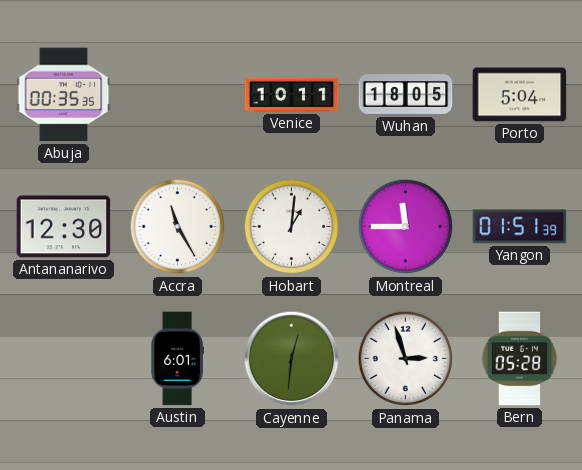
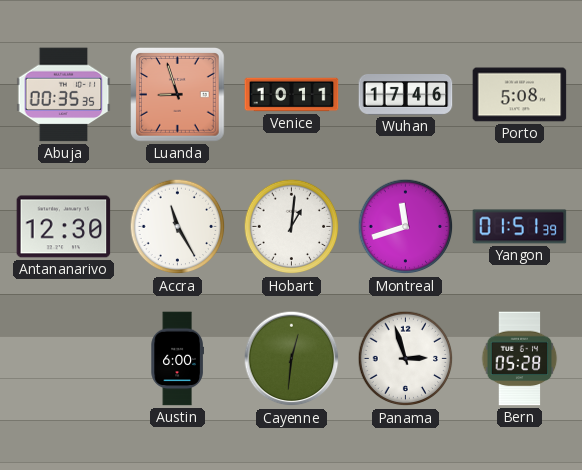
Luanda: none -> 8:57 (178, 95)
Wuhan: 18:05 -> 17:46 (406, 95)
Porto: 5:04 -> 5:08 (520, 95)
Montreal: 11:45 -> 11:42 (406, 227)
Austin: 6:01 -> 6:00 (177, 359)
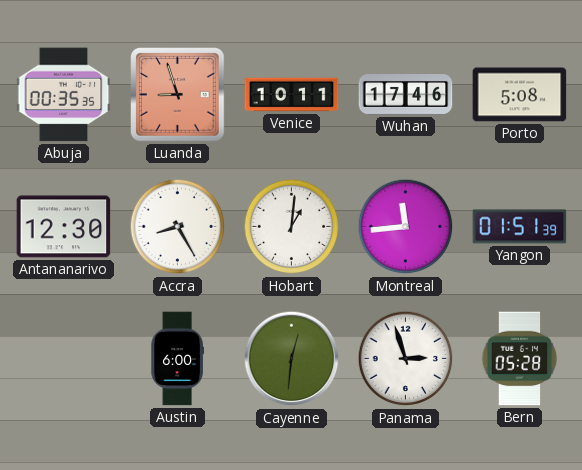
Accra: 11:25 -> 8:25 (178, 227)
Montreal: 11:42 -> 11:44 (406, 227)
